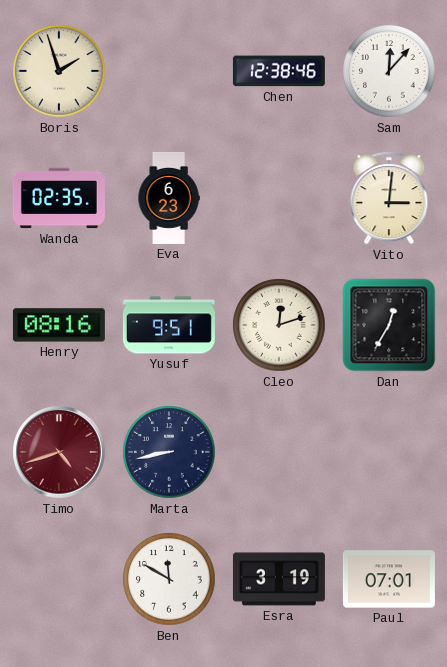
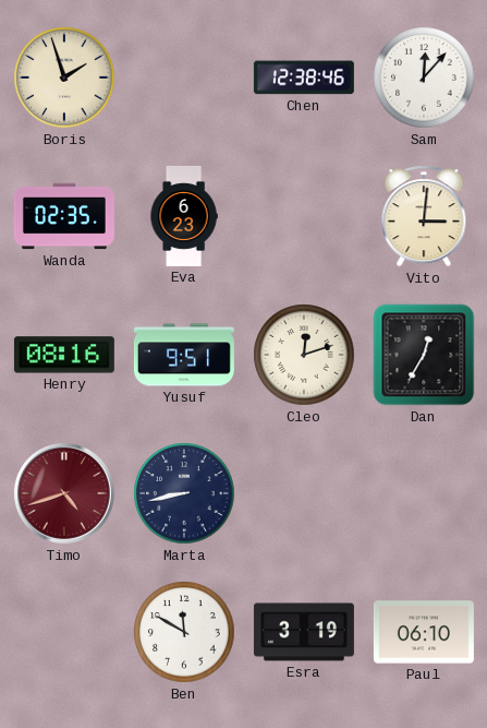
Paul: 07:01 -> 06:10 (424, 632)
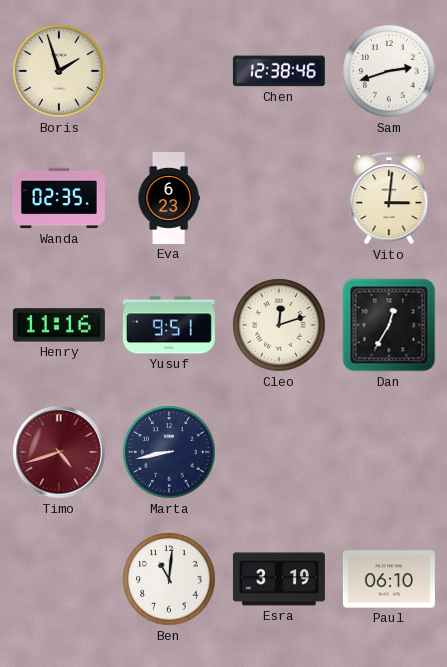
Sam: 12:07 -> 2:42 (389, 71)
Henry: 08:16 -> 11:16 (59, 325)
Ben: 11:50 -> 11:01 (169, 579)
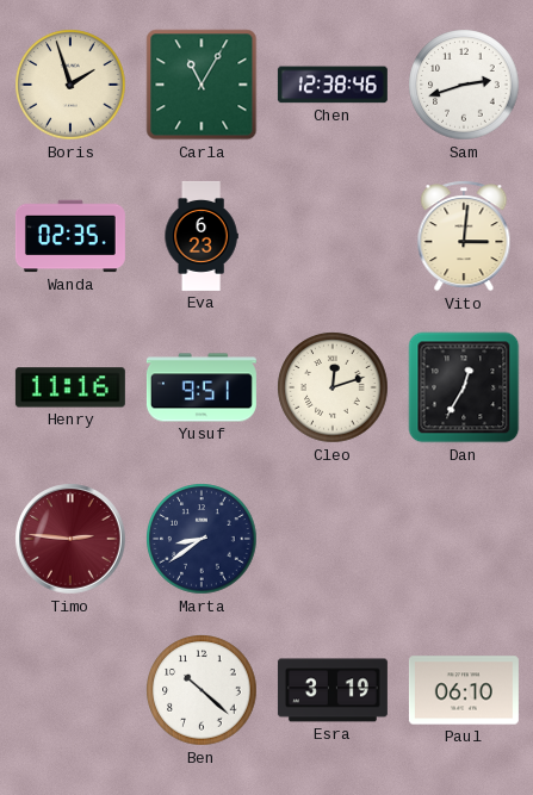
Carla: none -> 11:05 (202, 85)
Timo: 4:42 -> 2:46 (70, 539)
Marta: 8:43 -> 8:39 (202, 539)
Ben: 11:01 -> 10:22 (202, 690)
